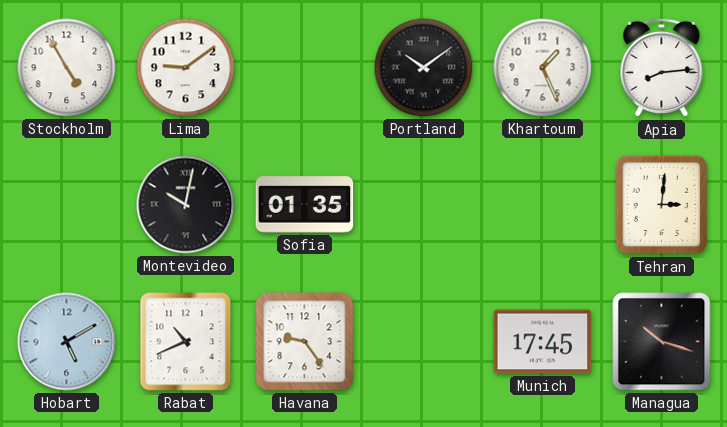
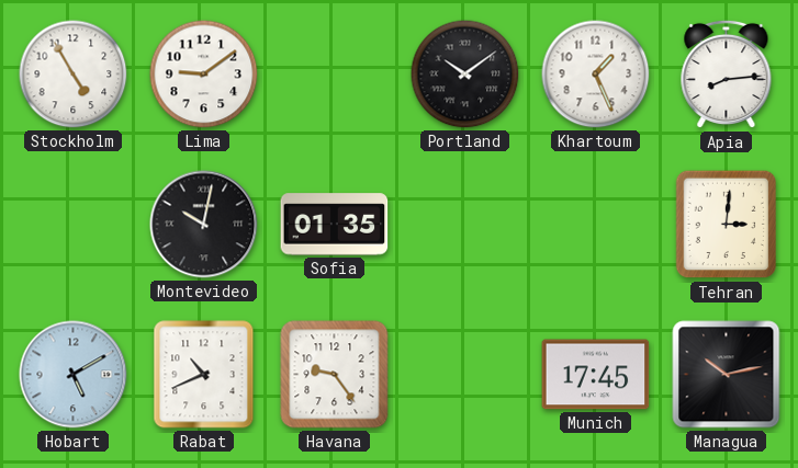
Managua: 10:18 -> 10:13 (727, 375)
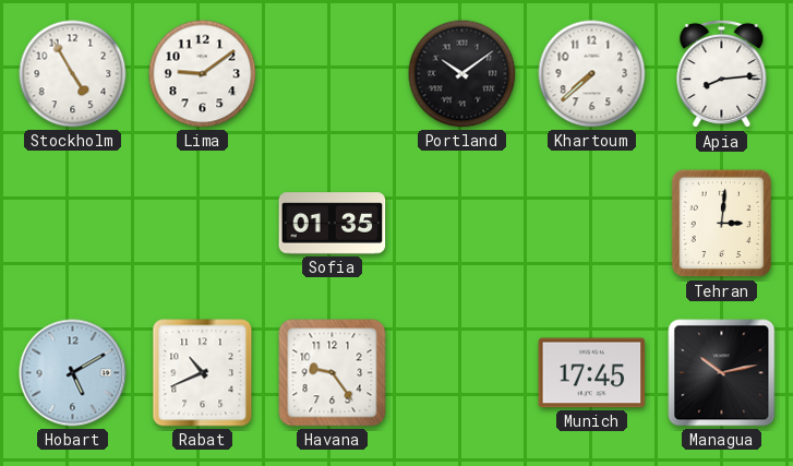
Khartoum: 1:26 -> 7:38 (592, 74)
Montevideo: 10:02 -> none (204, 225)
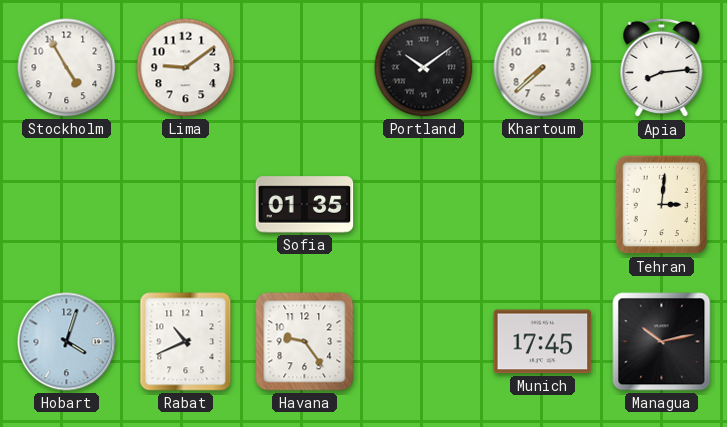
Hobart: 5:10 -> 4:03 (67, 342)
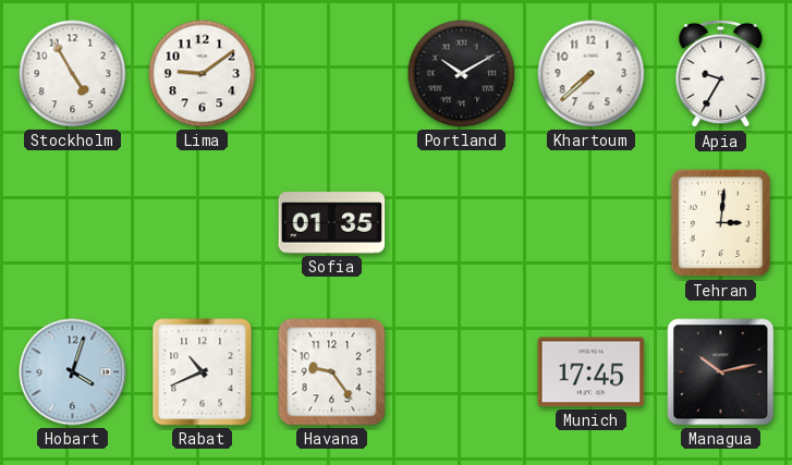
Portland: 10:09 -> 10:10 (462, 74)
Apia: 8:14 -> 9:35 (721, 74)
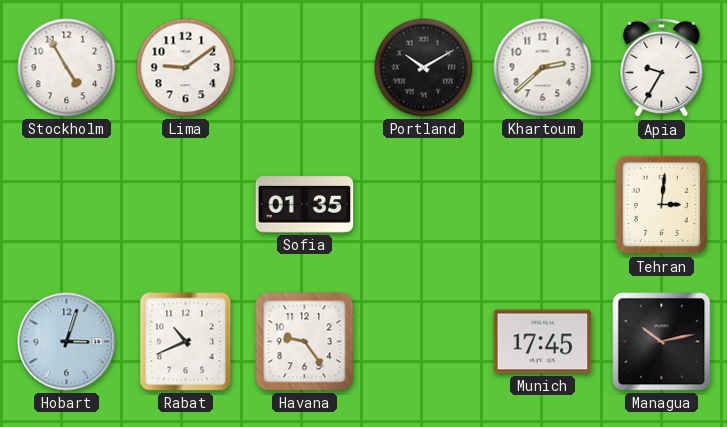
Khartoum: 7:38 -> 2:38 (543, 68)
Hobart: 4:03 -> 3:03 (67, 342)
